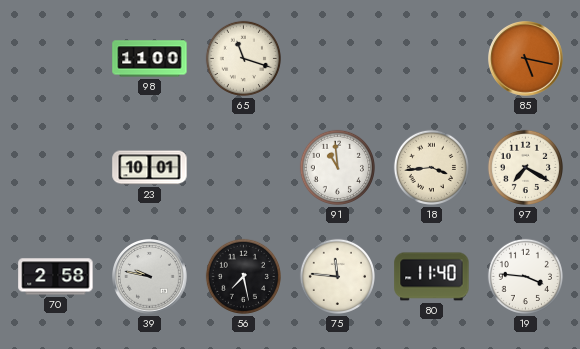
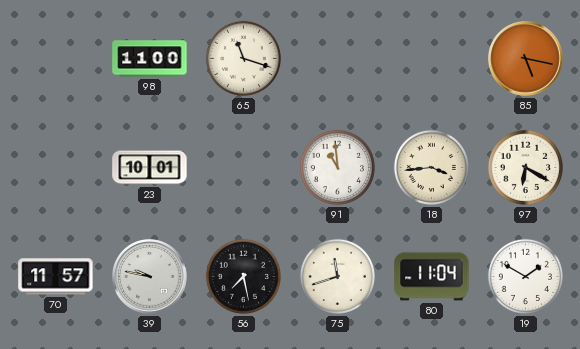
97: 7:20 -> 6:20 (525, 167)
70: 2:58 -> 11:57 (56, 277)
75: 11:46 -> 11:42 (337, 276)
80: 11:40 -> 11:04 (432, 277)
19: 3:46 -> 1:50 (525, 276)
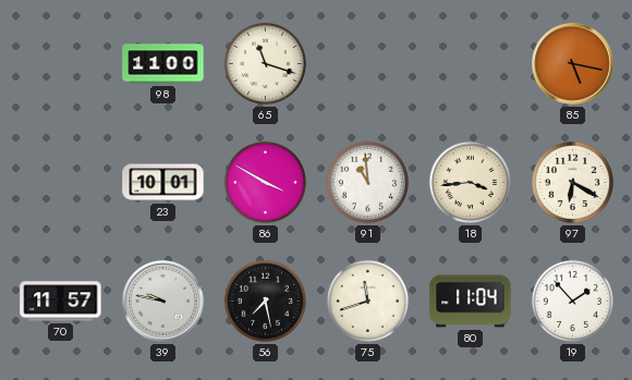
86: none -> 3:50 (265, 182)
19: 1:50 -> 1:53 (572, 301)
